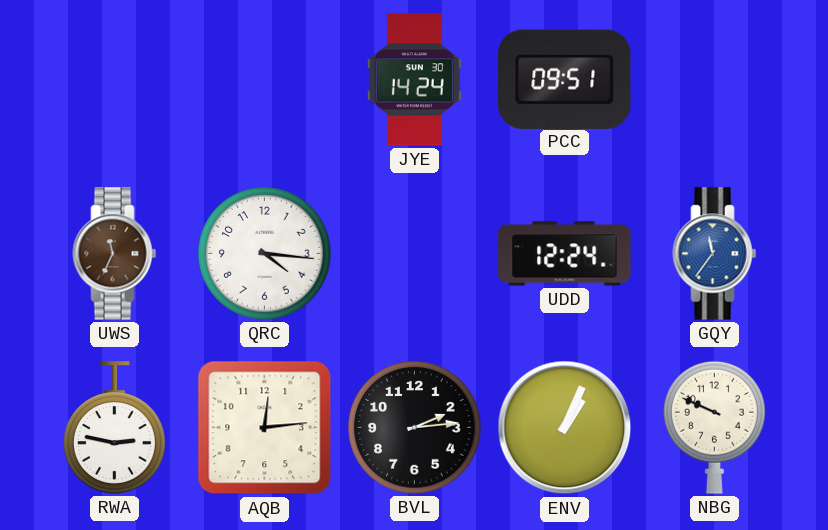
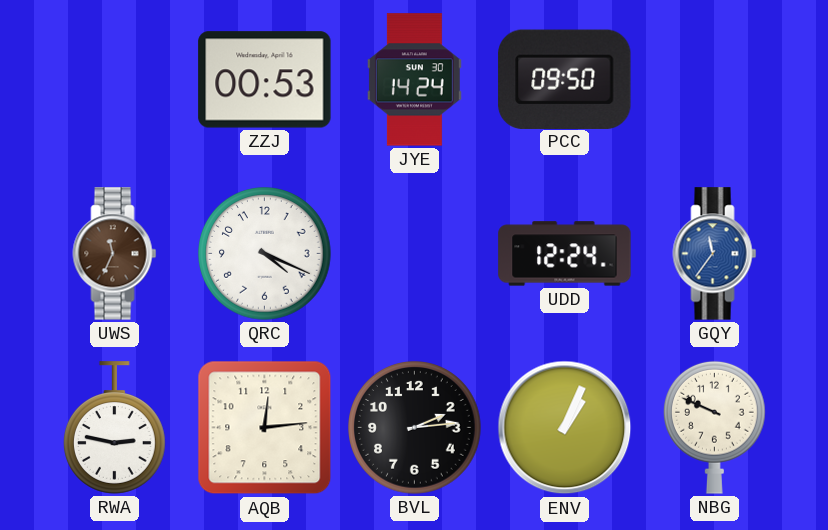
ZZJ: none -> 00:53 (265, 80)
PCC: 09:51 -> 09:50 (565, 79)
QRC: 4:16 -> 4:19 (265, 254)
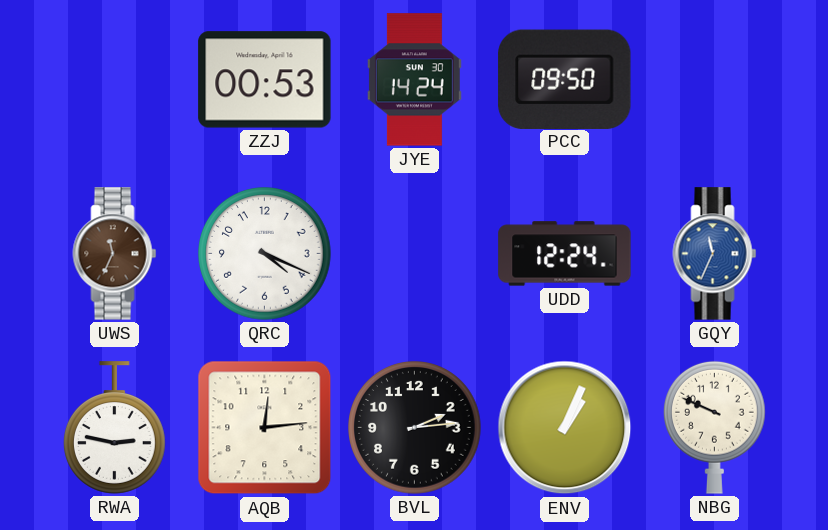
GQY: 11:36 -> 11:34 (715, 254)
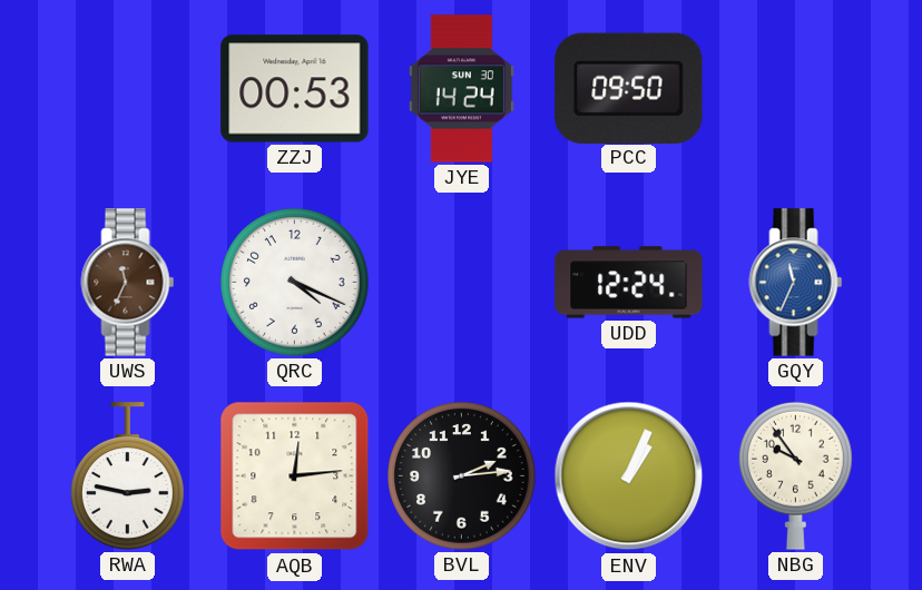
NBG: 9:49 -> 9:54 (796, 475)
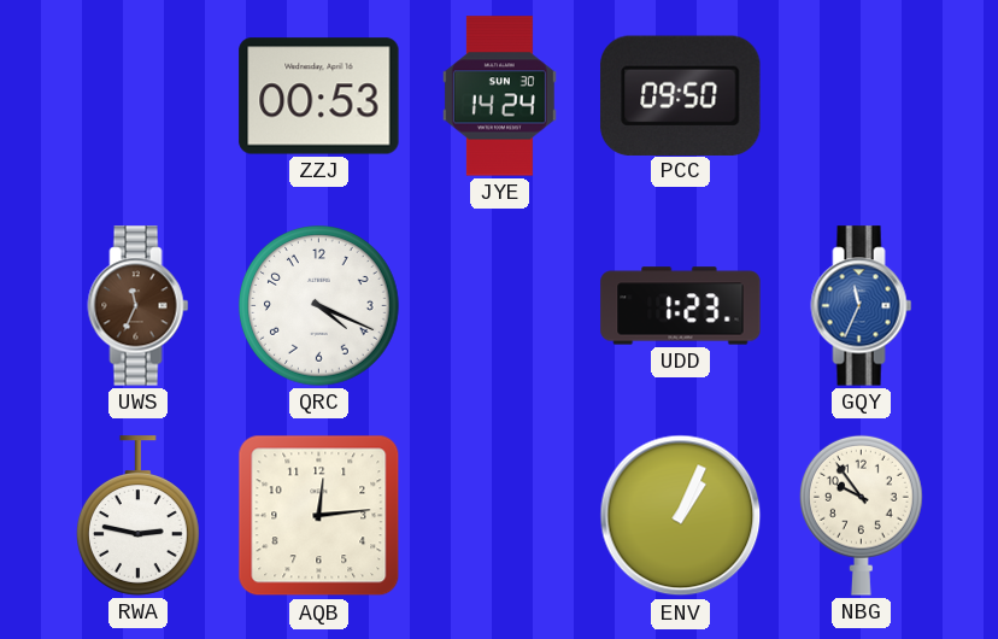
UDD: 12:24 -> 1:23 (681, 306)
BVL: 2:14 -> none (462, 476)
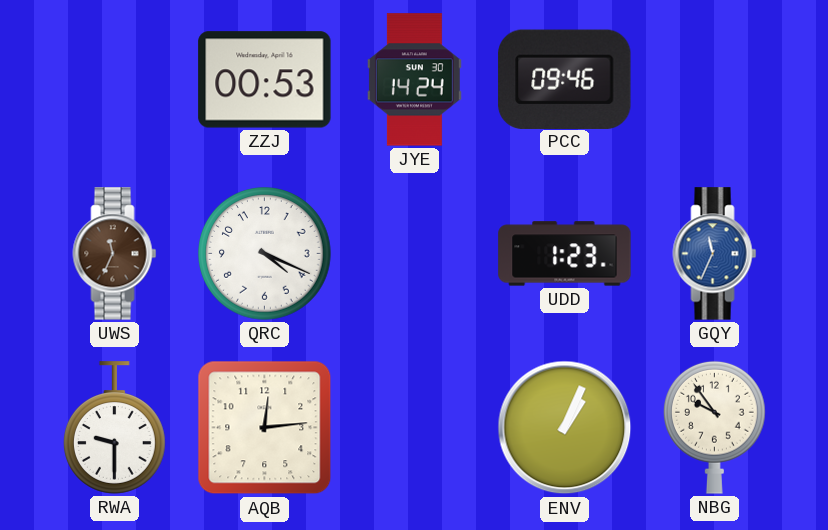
PCC: 09:50 -> 09:46 (565, 79)
RWA: 2:47 -> 9:30 (115, 428)
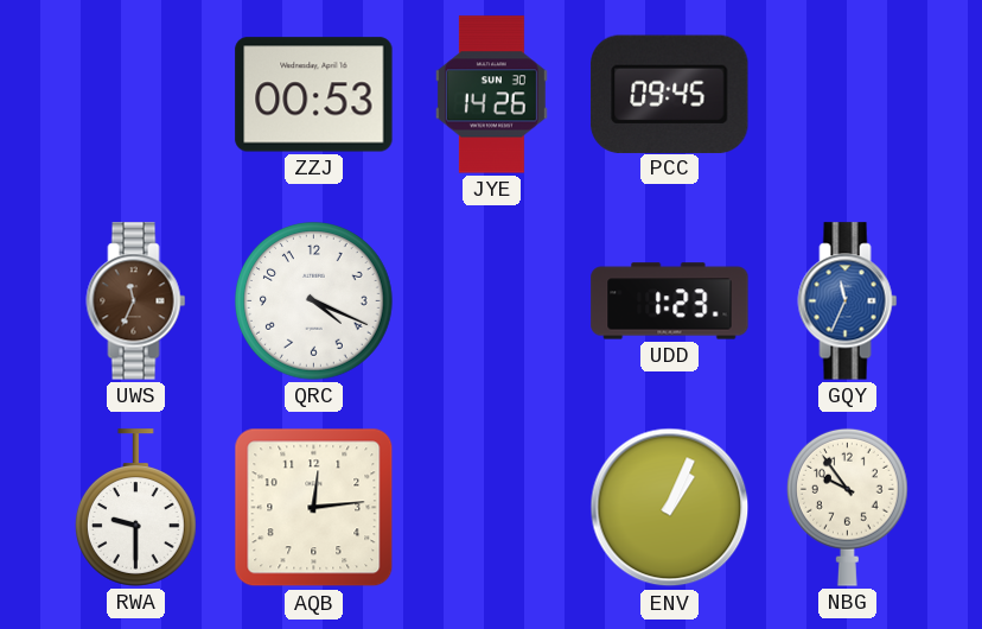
JYE: 14:24 -> 14:26 (491, 95)
PCC: 09:46 -> 09:45 (670, 94)
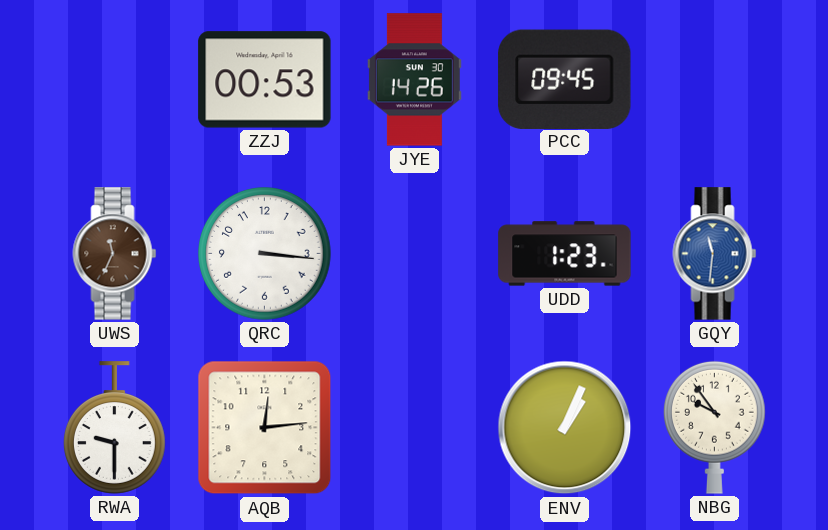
QRC: 4:19 -> 3:16 (265, 254)
GQY: 11:34 -> 11:31 (715, 254)
